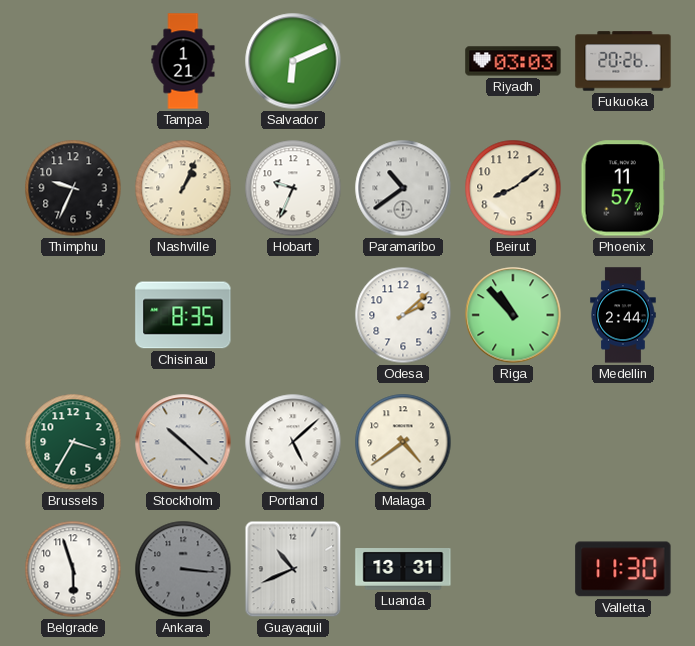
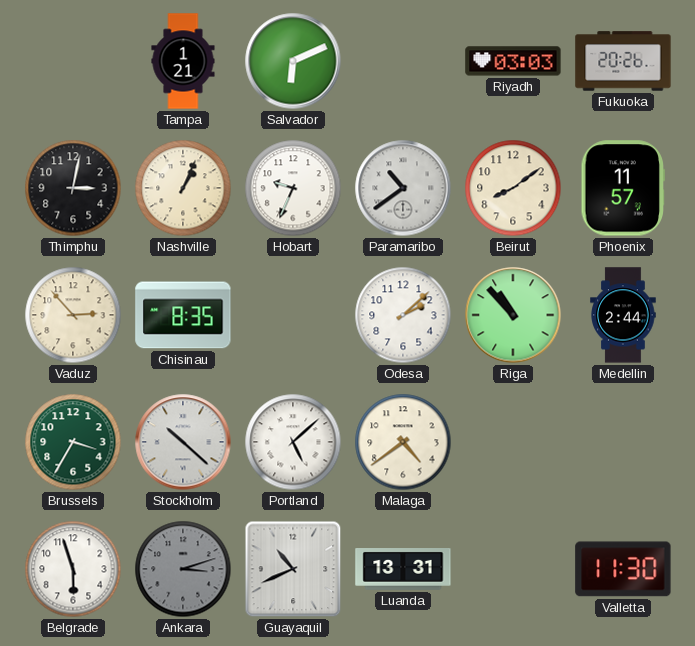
Thimphu: 9:34 -> 3:02 (73, 188)
Vaduz: none -> 2:53 (73, 315)
Ankara: 3:16 -> 3:12 (183, 569)
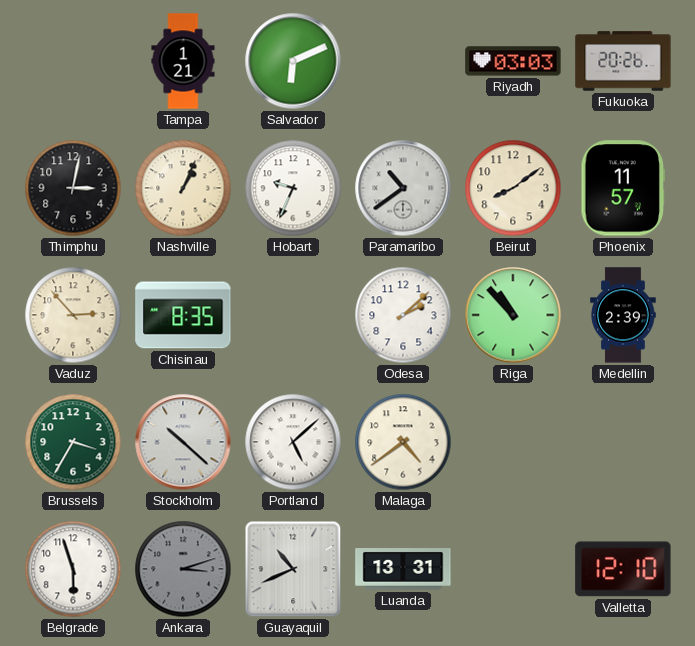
Medellin: 2:44 -> 2:39 (623, 315)
Valletta: 11:30 -> 12:10 (623, 569)
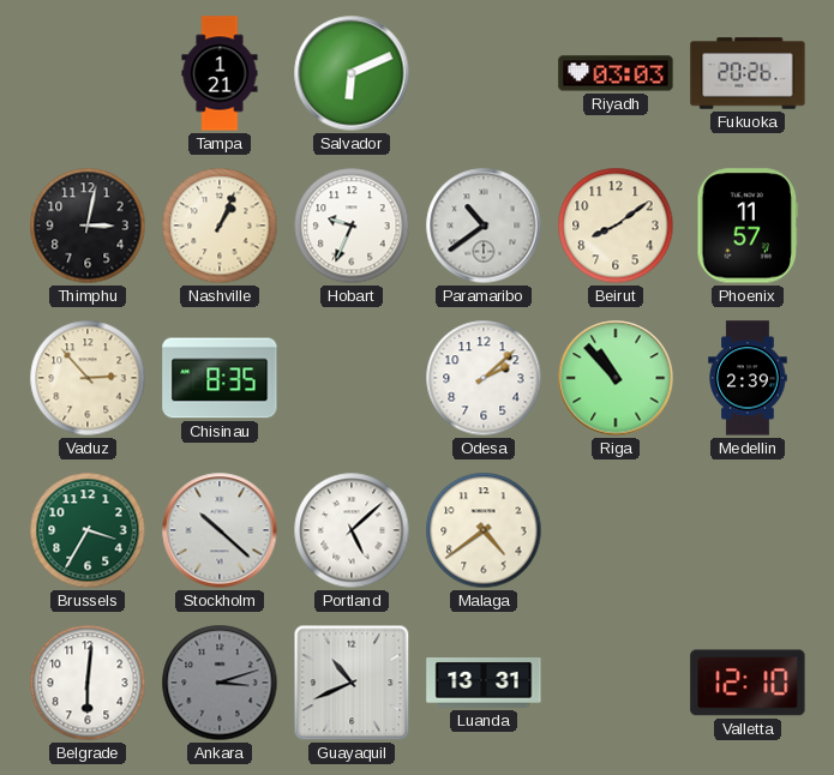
Belgrade: 5:57 -> 6:01 (88, 683)
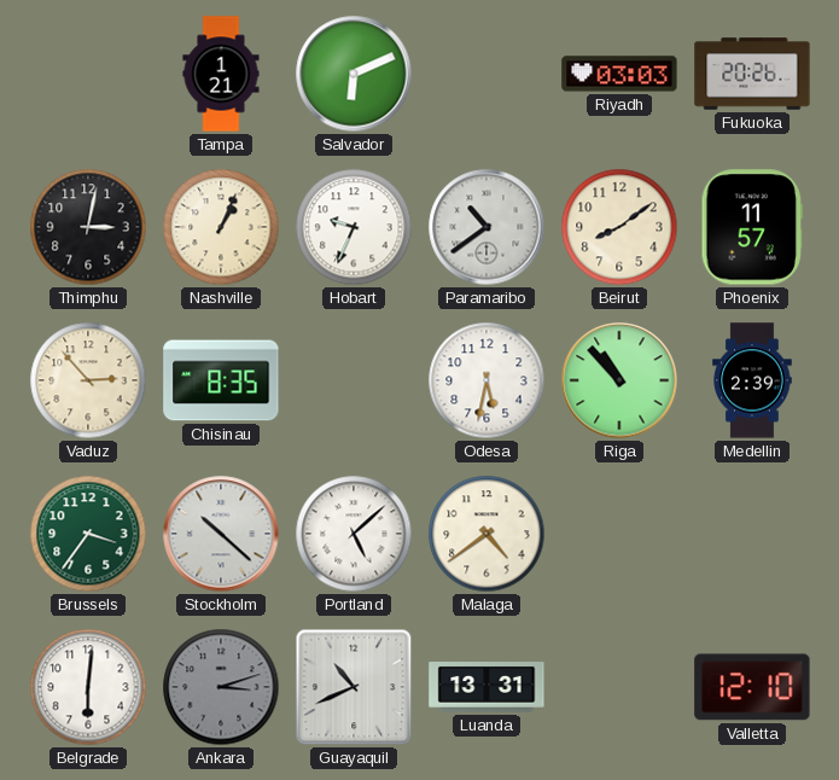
Odesa: 2:08 -> 5:32 (486, 380)
Brussels: 3:35 -> 3:36 (88, 534)
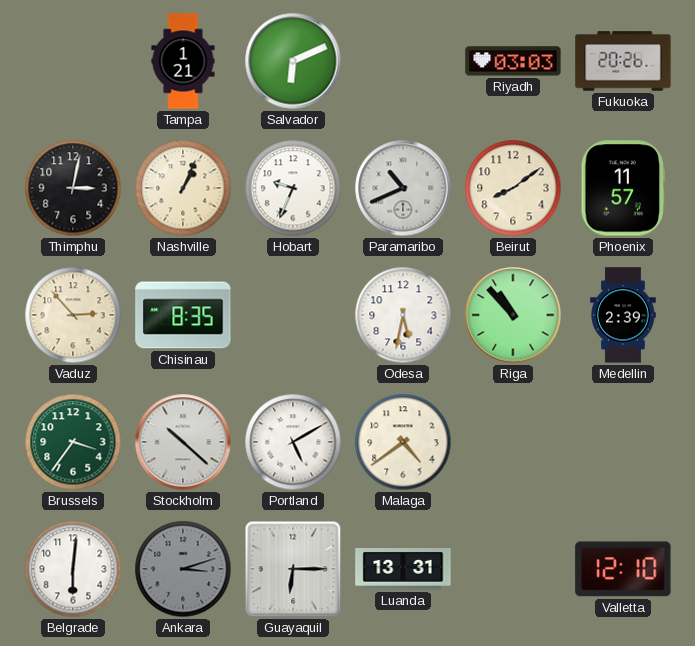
Paramaribo: 10:39 -> 10:41 (403, 188)
Portland: 5:08 -> 5:10 (293, 442)
Guayaquil: 10:41 -> 6:15 (293, 569)
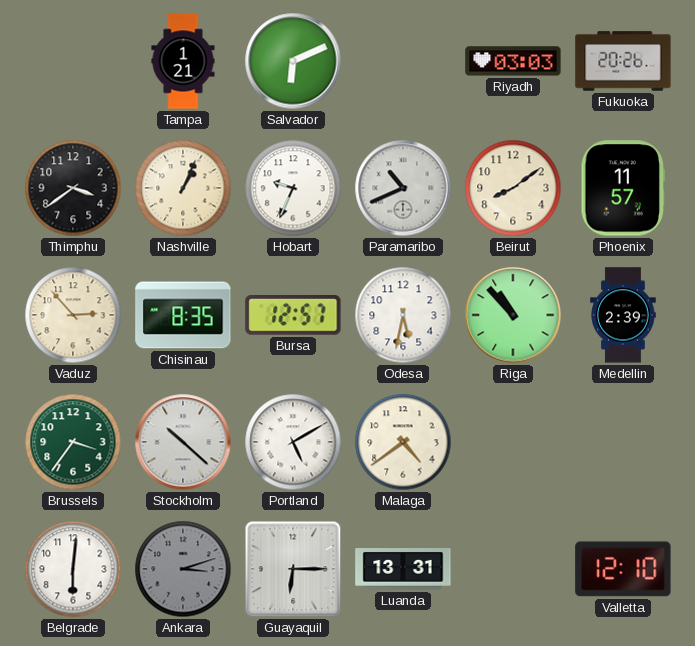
Thimphu: 3:02 -> 3:39 (73, 188)
Bursa: none -> 12:57 (293, 316)
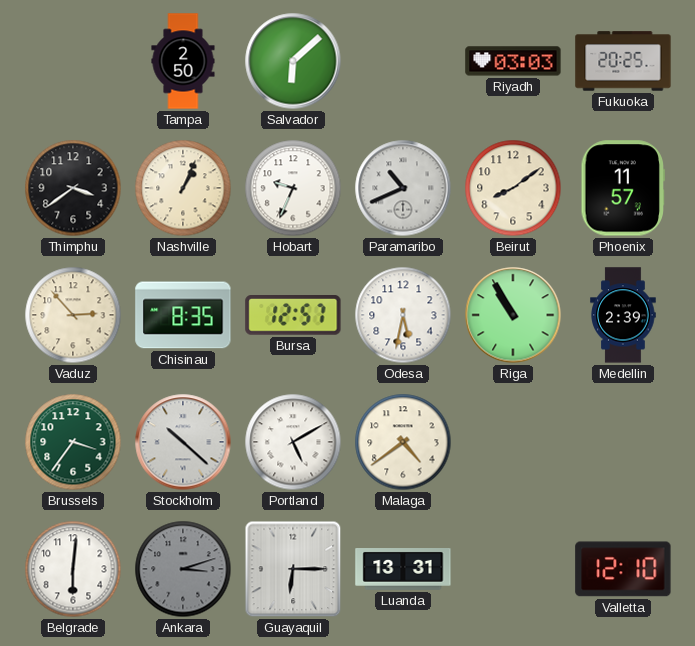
Tampa: 1:21 -> 2:50 (183, 61)
Salvador: 6:11 -> 6:08 (293, 61)
Fukuoka: 20:26 -> 20:25 (623, 61)
Riga: 10:53 -> 10:55 (513, 315)
